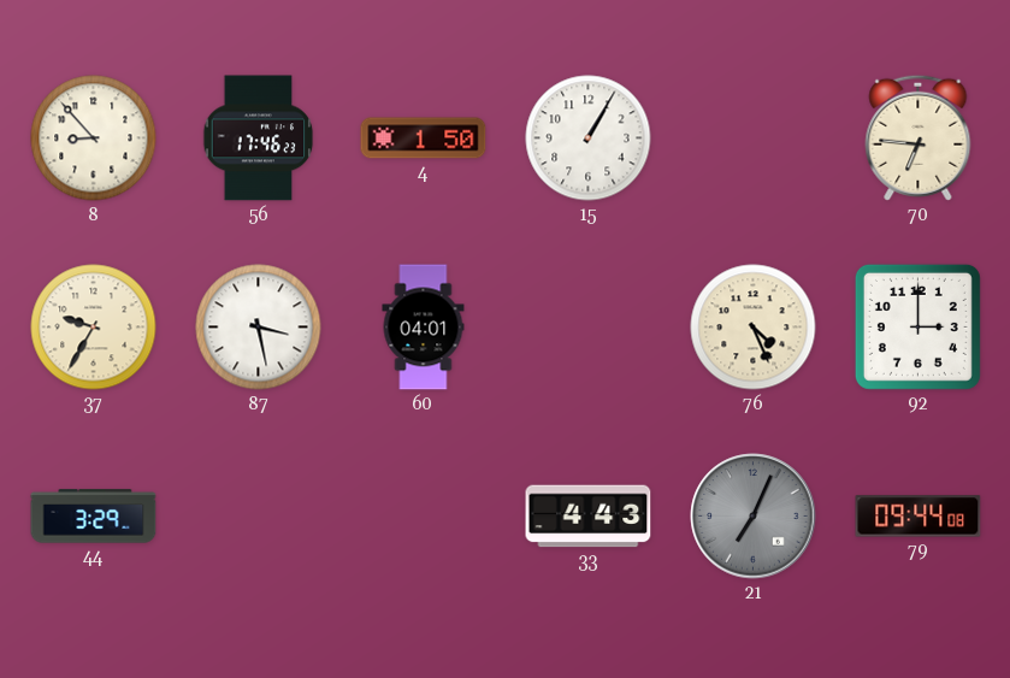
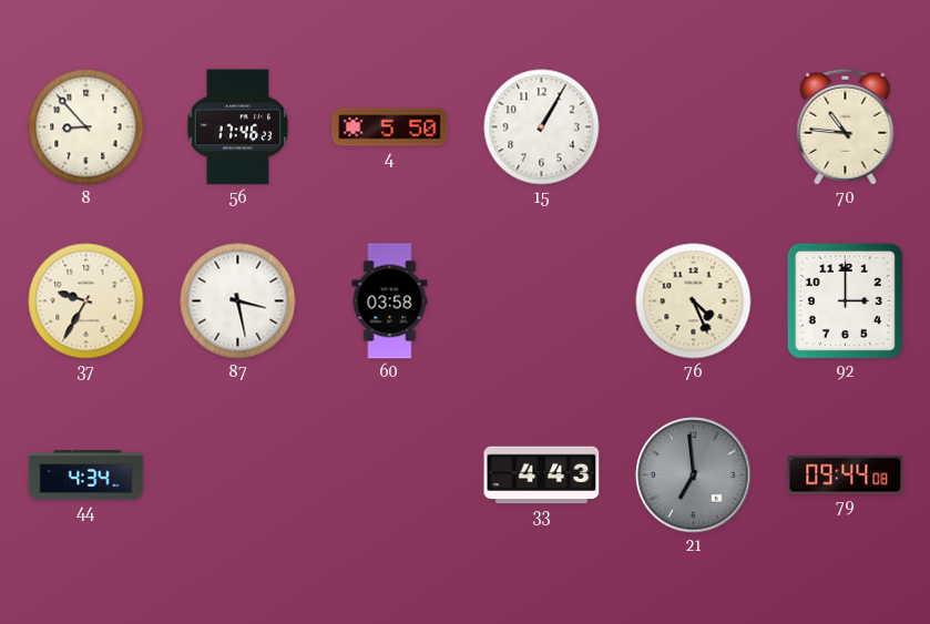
4: 1:50 -> 5:50 (390, 127)
70: 6:46 -> 10:46 (846, 126)
60: 04:01 -> 03:58 (390, 301)
44: 3:29 -> 4:34 (86, 475)
21: 7:04 -> 6:59 (694, 475)
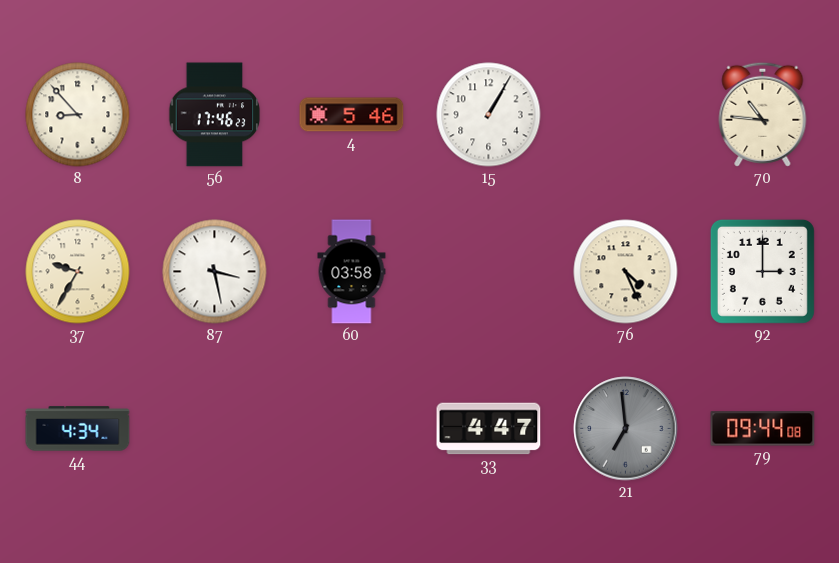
4: 5:50 -> 5:46 (352, 115)
33: 4:43 -> 4:47 (489, 429)
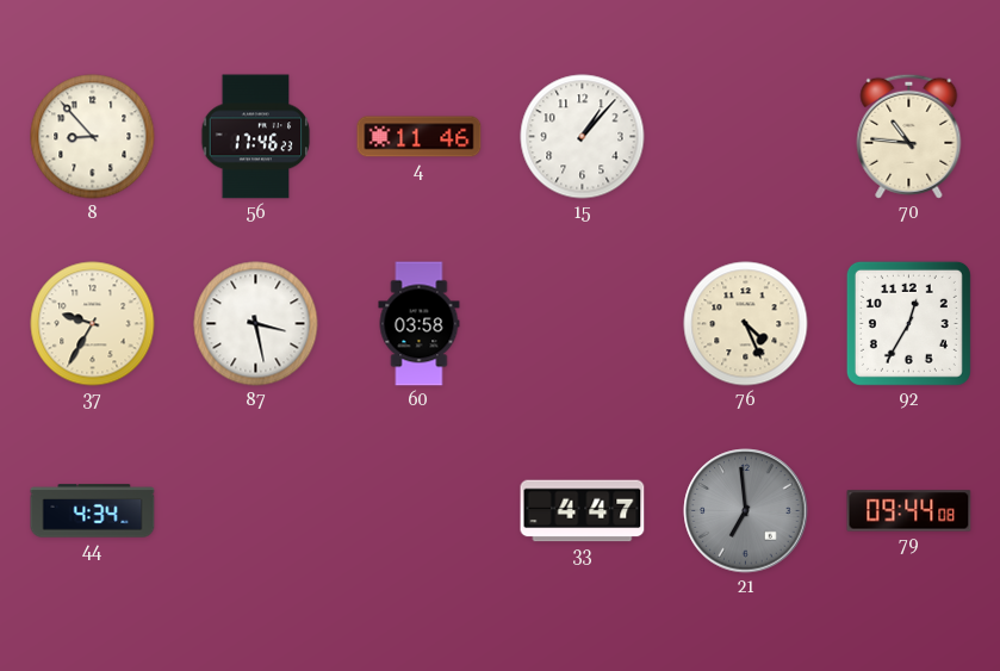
4: 5:46 -> 11:46 (420, 137)
15: 1:05 -> 1:07 (583, 137)
92: 3:00 -> 12:35 (908, 323)
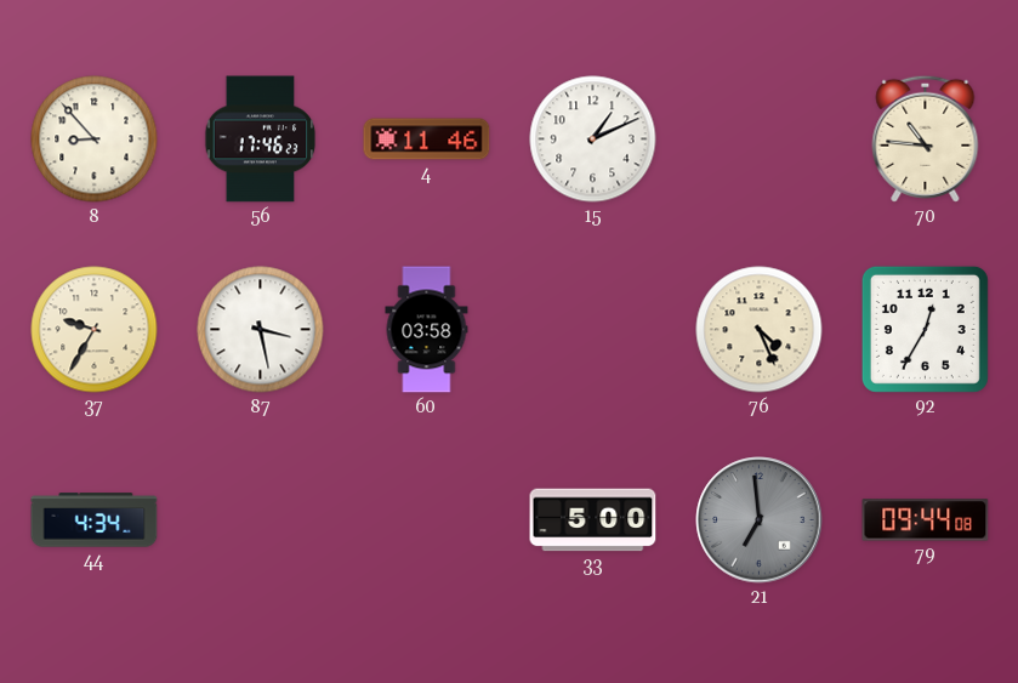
15: 1:07 -> 1:11 (593, 140)
33: 4:47 -> 5:00 (593, 520)
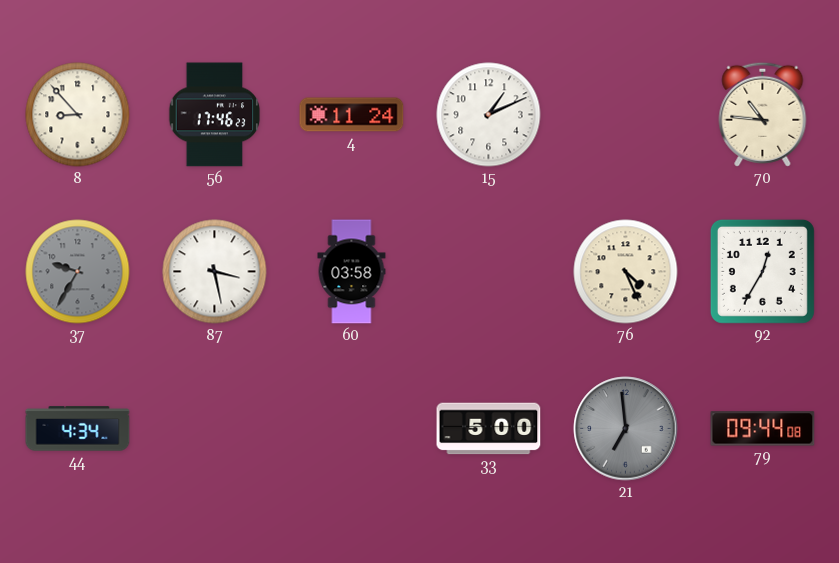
4: 11:46 -> 11:24 (352, 115)
37 dial: cream -> grey (78, 272)
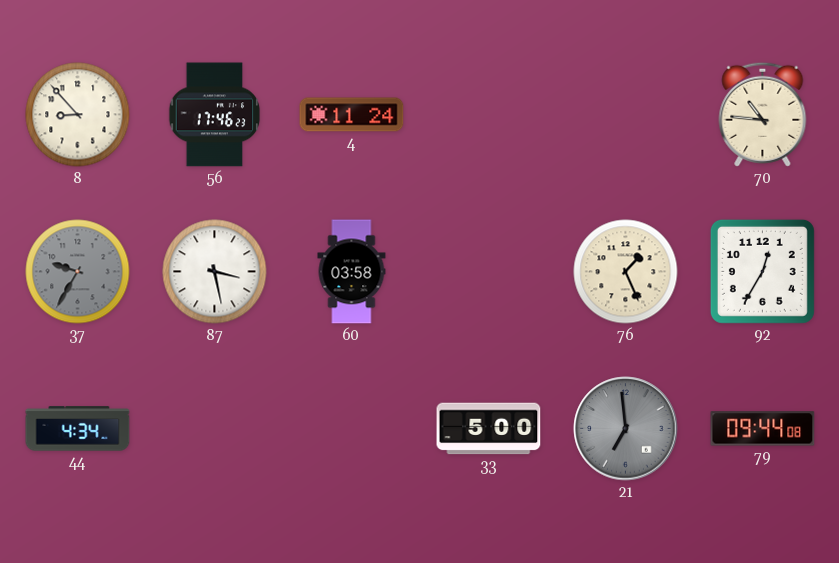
15: 1:11 -> none (489, 115)
76: 4:26 -> 1:26 (626, 272)
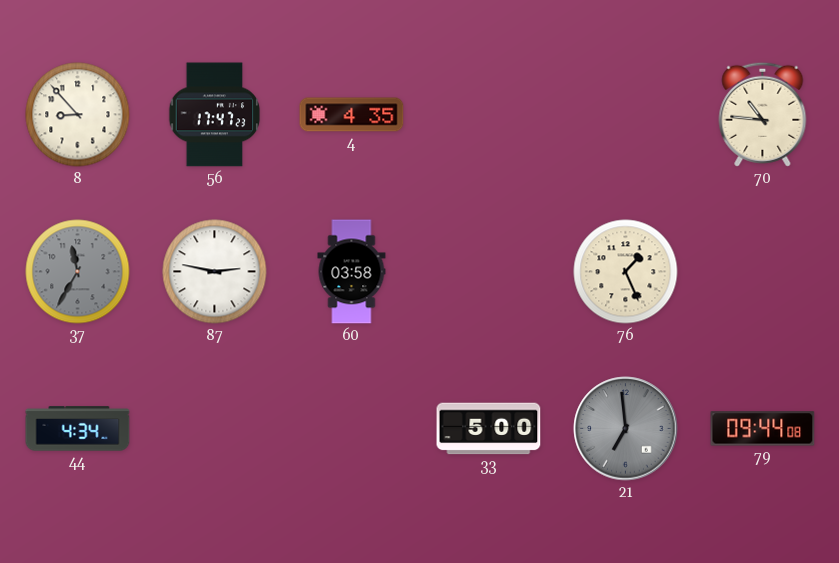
56: 17:46 -> 17:47 (215, 115)
4: 11:24 -> 4:35 (352, 115)
37: 9:35 -> 11:35 (78, 272)
87: 3:28 -> 2:47 (215, 272)
92: 12:35 -> none (762, 271)
